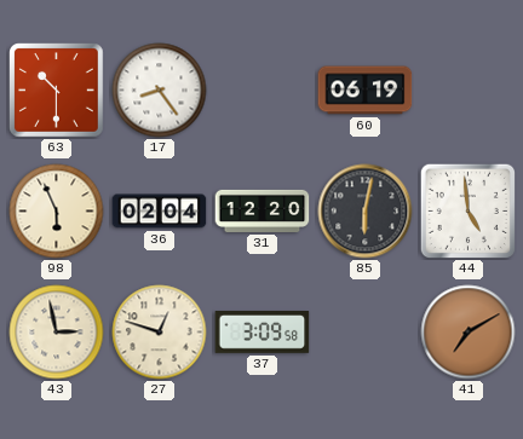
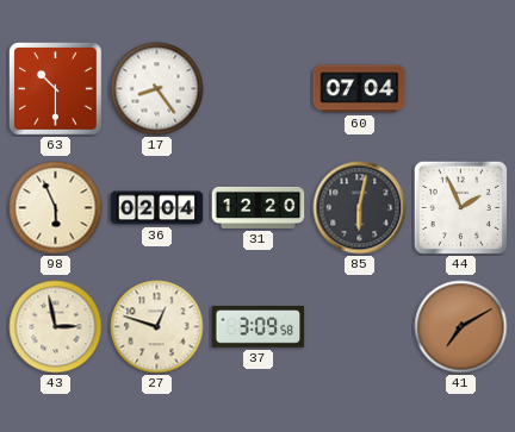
60: 06:19 -> 07:04 (360, 89)
44: 4:59 -> 1:56 (460, 207)
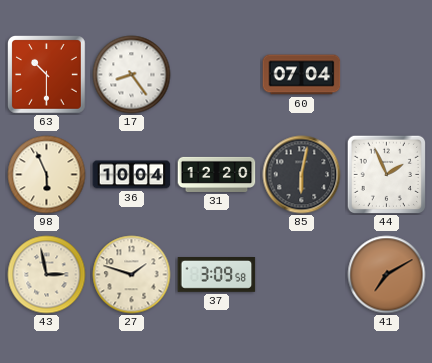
36: 02:04 -> 10:04 (132, 175)
27: 12:48 -> 1:48 (132, 275)
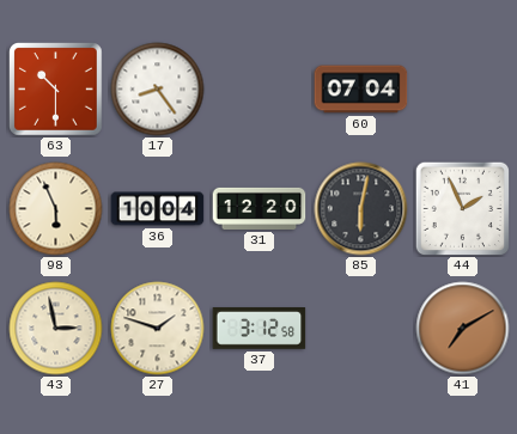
37: 3:09 -> 3:12 (260, 329)
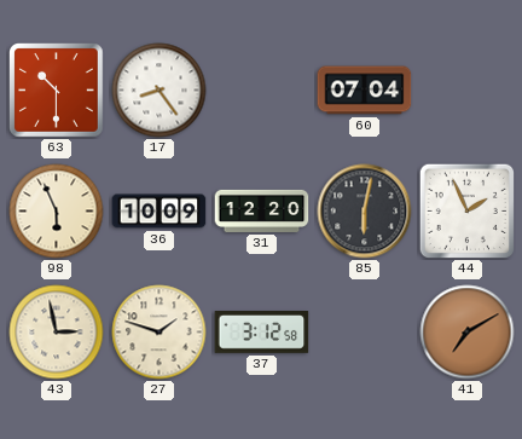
36: 10:04 -> 10:09 (159, 212)
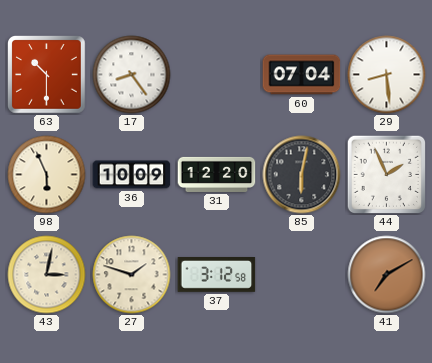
29: none -> 8:29 (387, 75)
43: 2:58 -> 3:02 (47, 275)
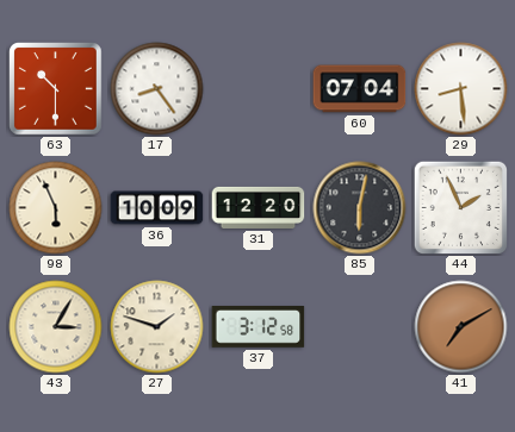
43: 3:02 -> 3:05 (56, 327)
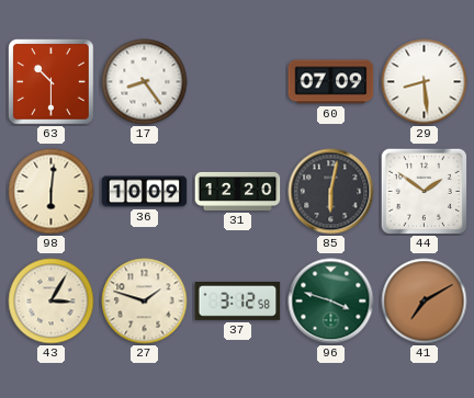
60: 07:04 -> 07:09 (331, 82)
98: 5:56 -> 6:01 (52, 192)
44: 1:56 -> 1:51 (424, 191)
96: none -> 3:48 (331, 302)
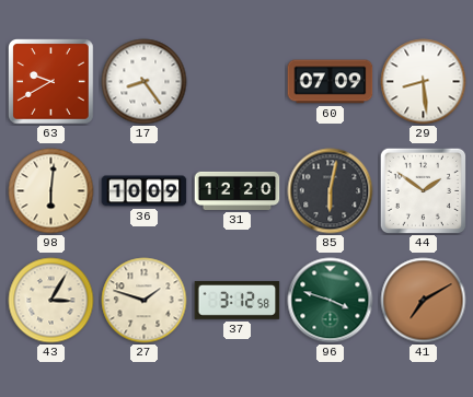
63: 10:30 -> 9:40 (51, 82)
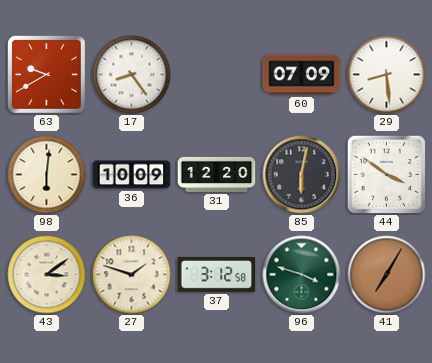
44: 1:51 -> 3:51 (386, 174)
43: 3:05 -> 3:09 (47, 275)
41: 7:10 -> 7:05 (387, 275)
